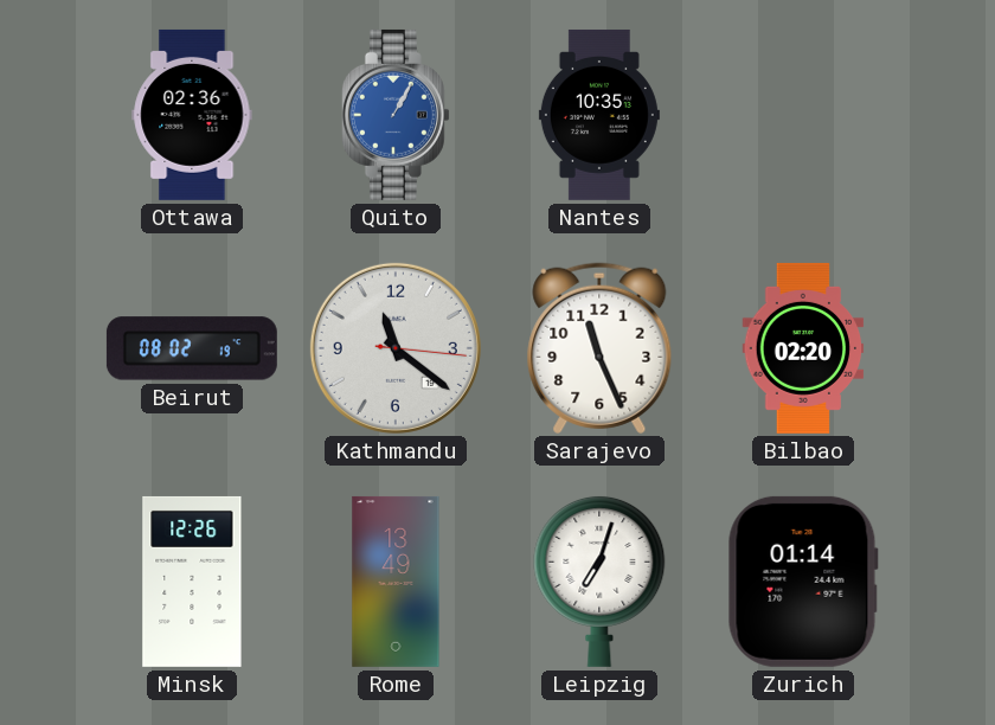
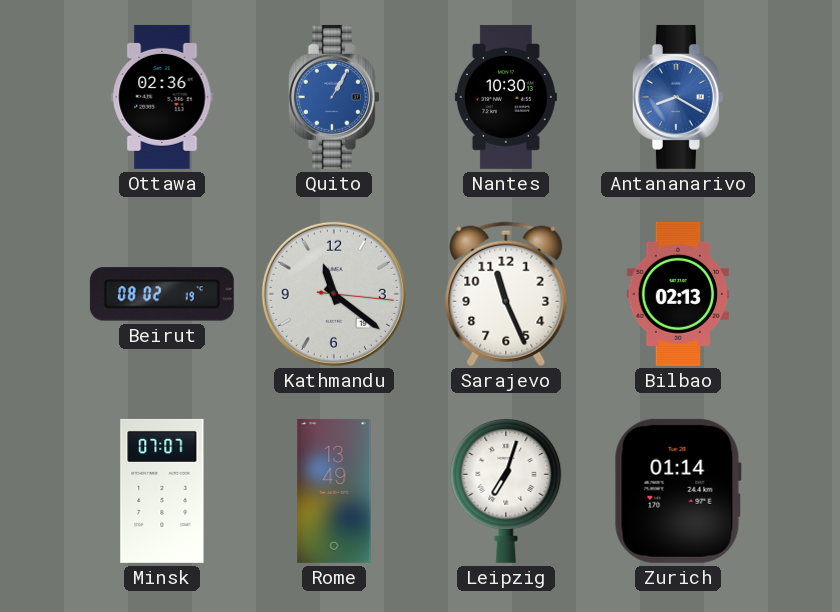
Nantes: 10:35 -> 10:30 (506, 97)
Antananarivo: none -> 8:20 (678, 97)
Bilbao: 02:20 -> 02:13 (678, 294)
Minsk: 12:26 -> 07:07 (162, 491)
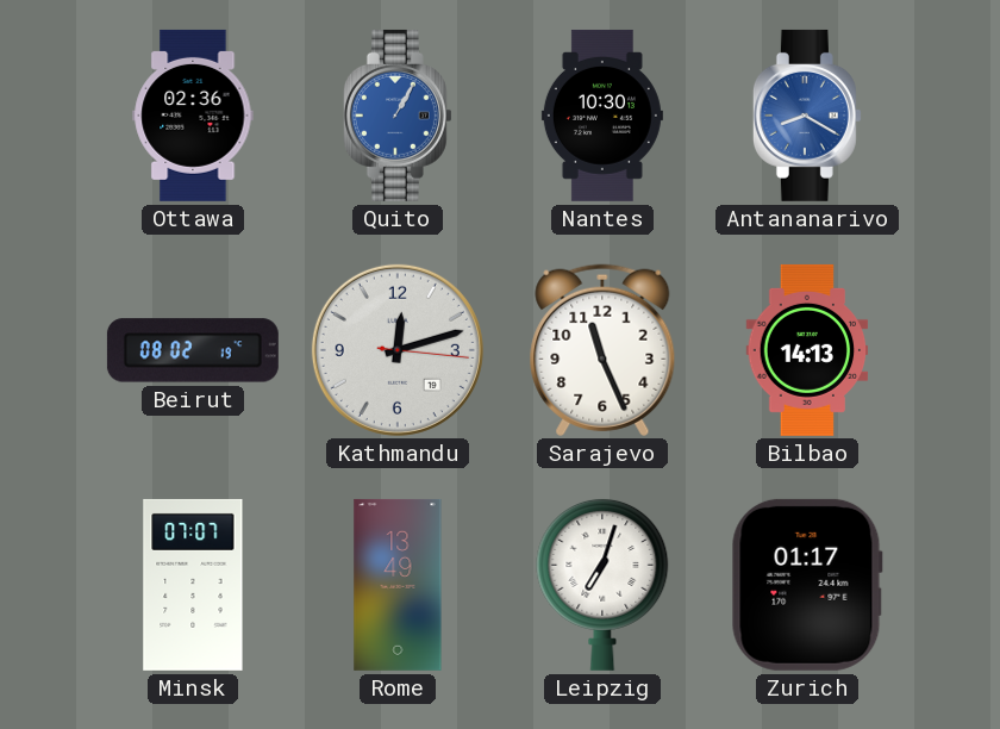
Kathmandu: 11:21 -> 12:12 (398, 350)
Bilbao: 02:13 -> 14:13 (807, 350)
Zurich: 01:14 -> 01:17 (807, 585)
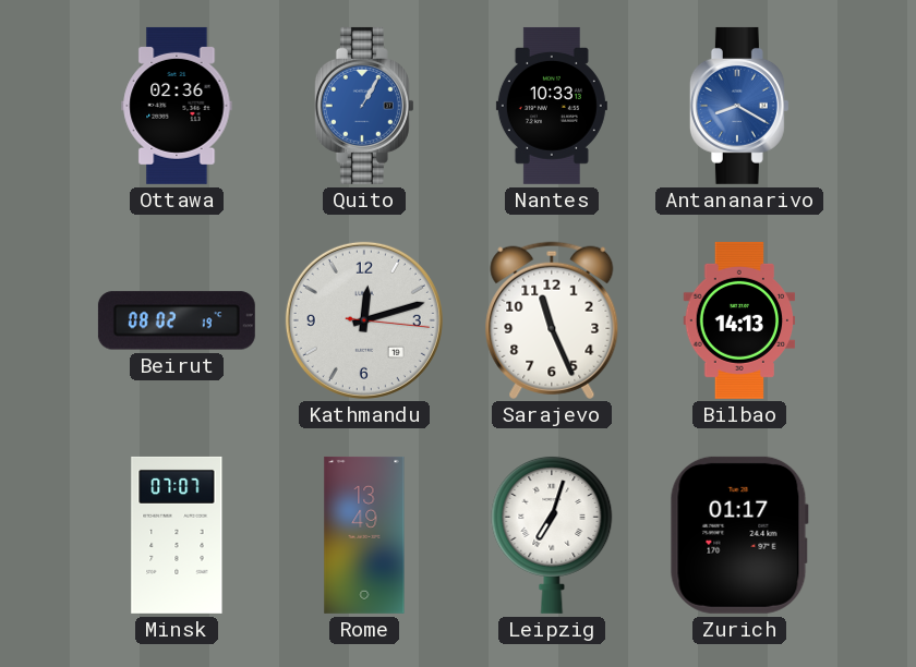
Nantes: 10:30 -> 10:33 (552, 106)
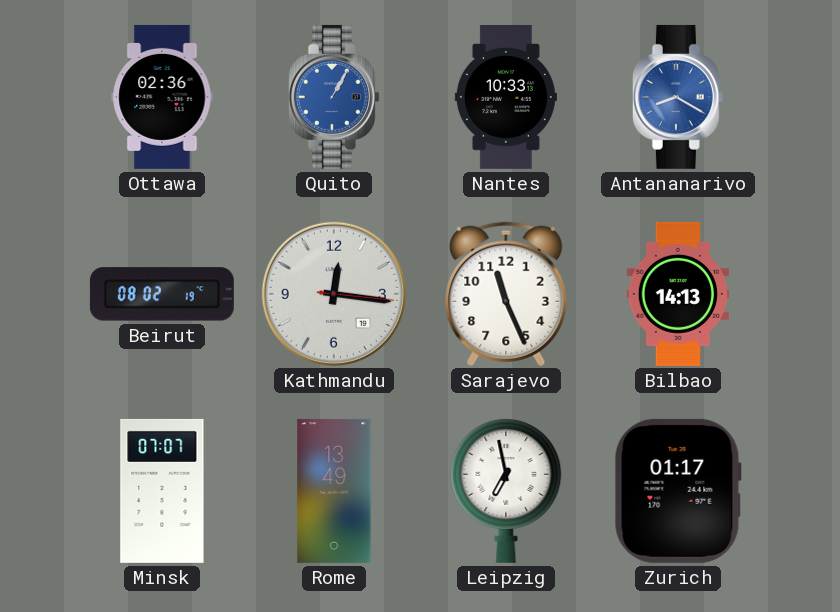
Kathmandu: 12:12 -> 12:16 (334, 294)
Leipzig: 7:03 -> 6:58 (506, 490)
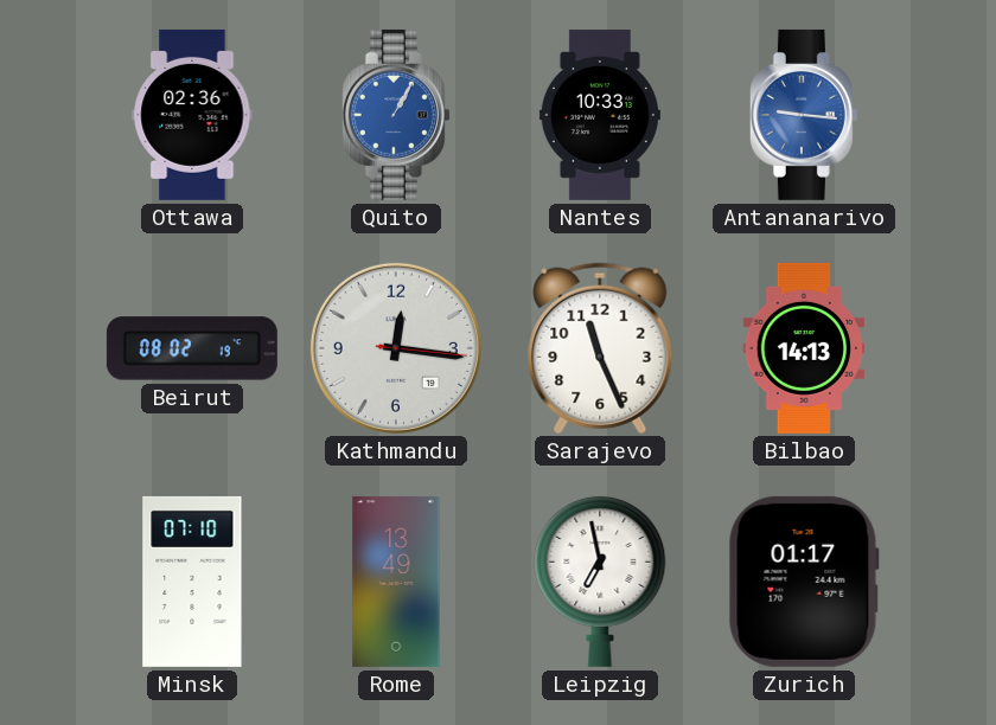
Antananarivo: 8:20 -> 9:16 (804, 115)
Minsk: 07:07 -> 07:10 (192, 582)
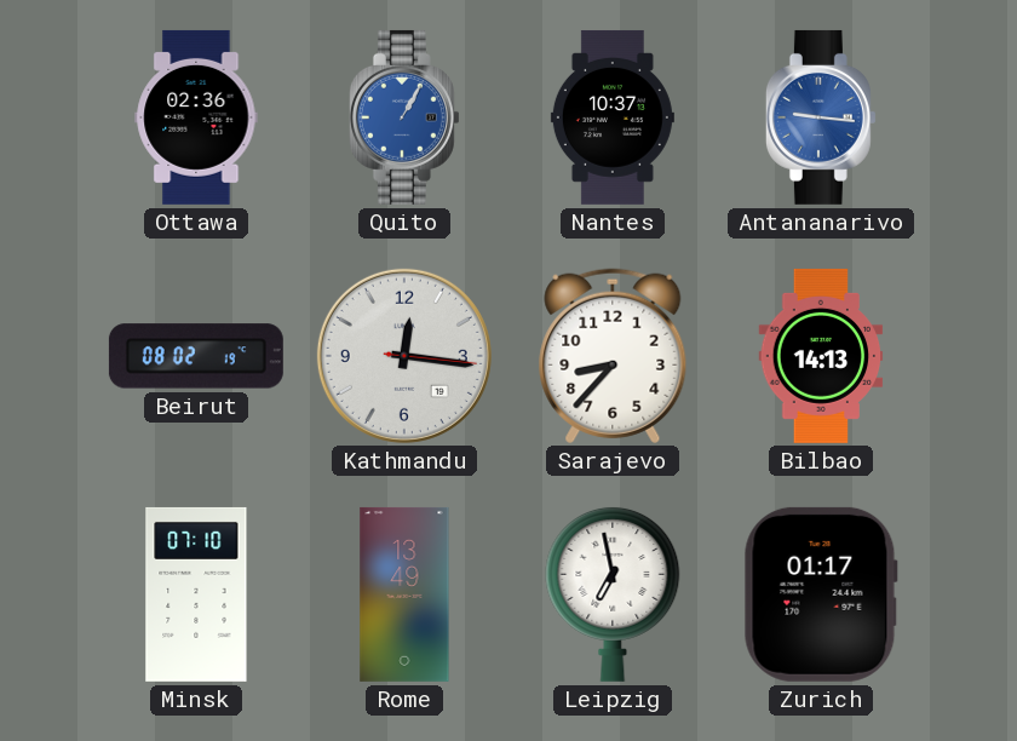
Nantes: 10:33 -> 10:37 (613, 117)
Sarajevo: 11:26 -> 8:37 (613, 356)
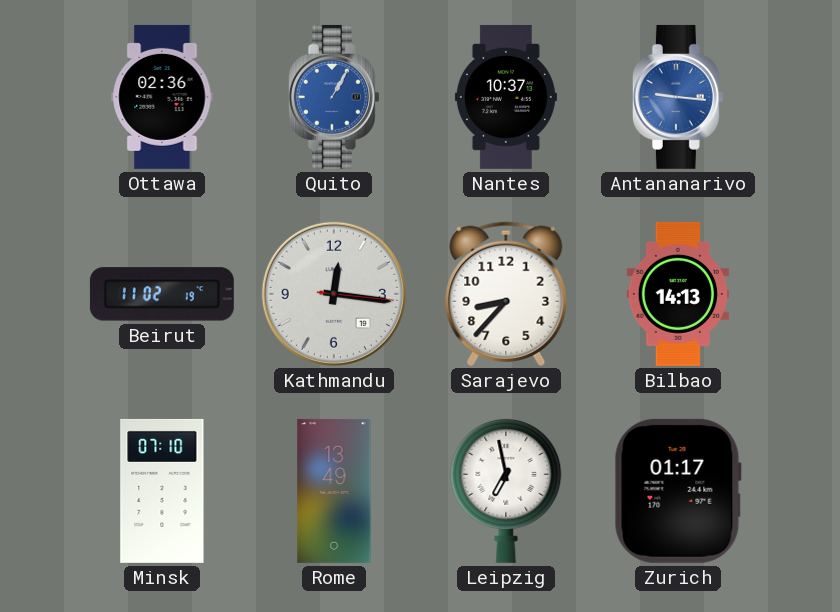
Beirut: 08:02 -> 11:02 (162, 294)
